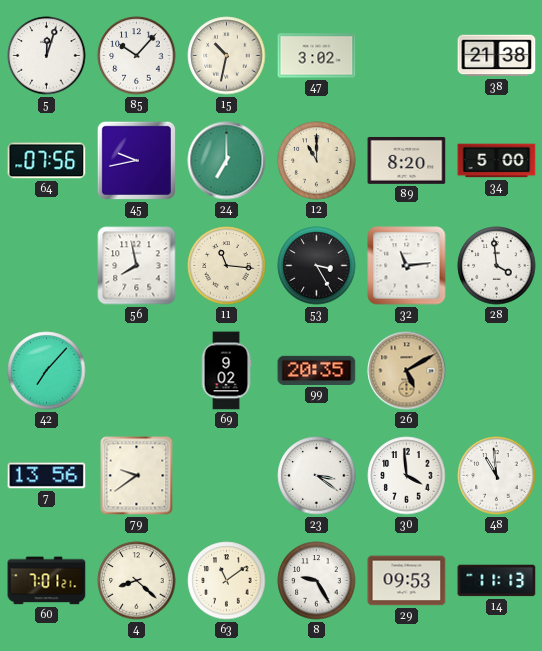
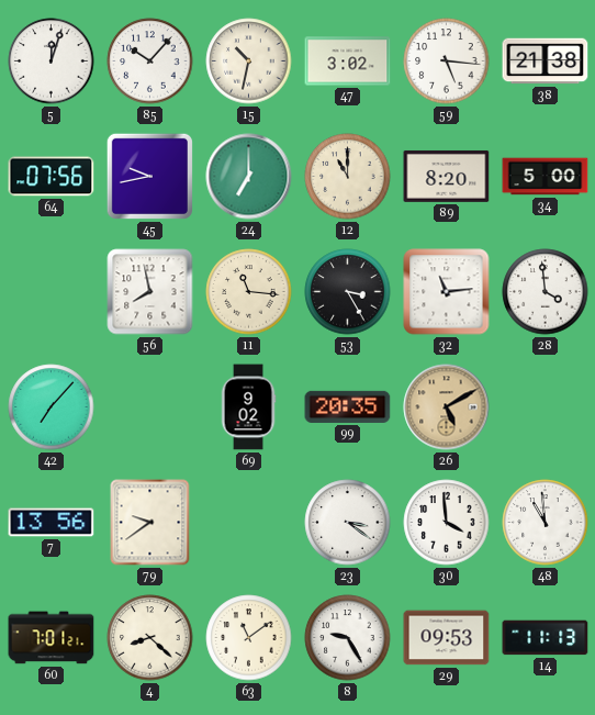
59: none -> 5:16 (447, 62)
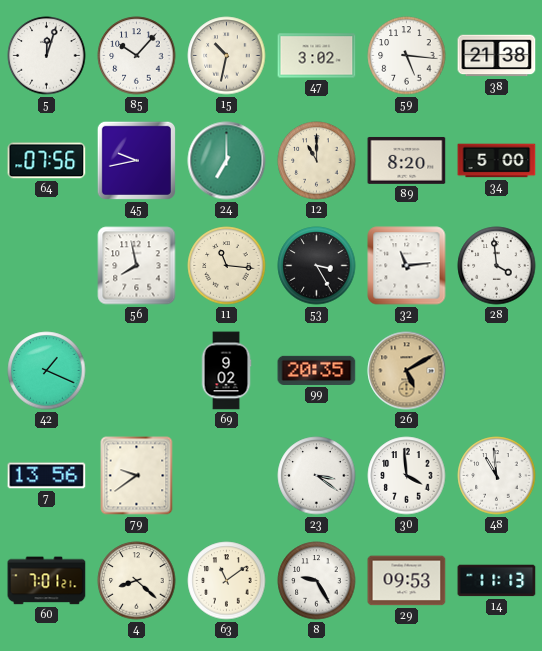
42: 7:07 -> 1:19 (47, 371)
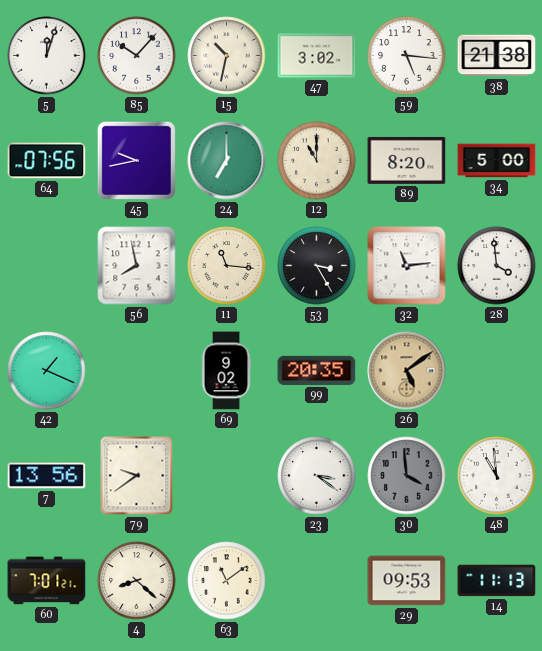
26: 5:10 -> 5:09 (407, 371)
30 dial: white -> grey (407, 476)
8: 9:25 -> none (317, 581)
